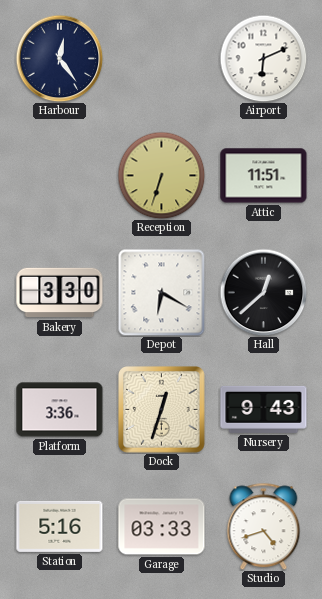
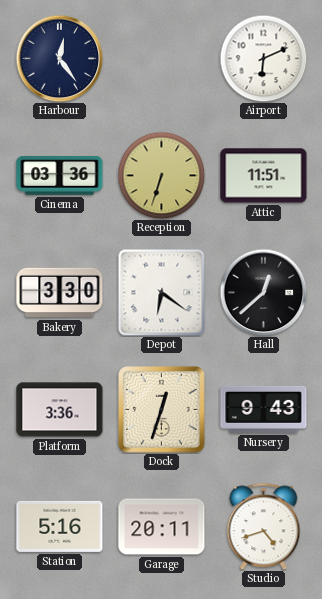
Cinema: none -> 03:36 (60, 176)
Depot: 6:20 -> 6:21 (161, 292)
Garage: 03:33 -> 20:11 (162, 527)
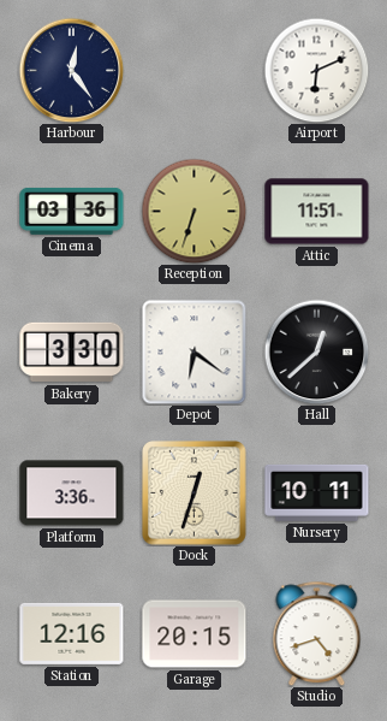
Nursery: 9:43 -> 10:11 (317, 492)
Station: 5:16 -> 12:16 (72, 633)
Garage: 20:11 -> 20:15 (195, 634)
